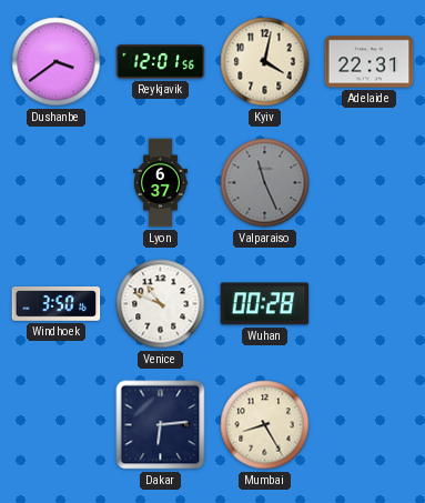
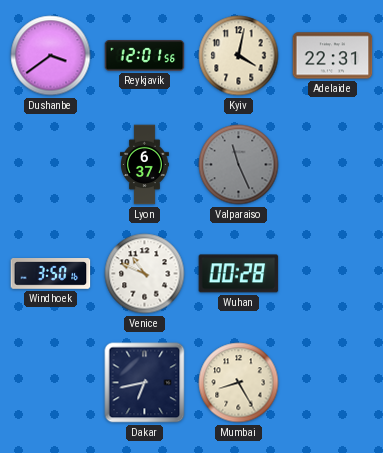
Dakar: 6:14 -> 6:43 (145, 383)
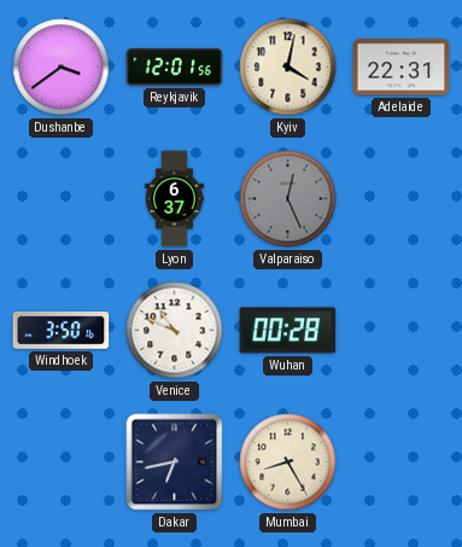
Valparaiso: 11:26 -> 12:26 (288, 199)
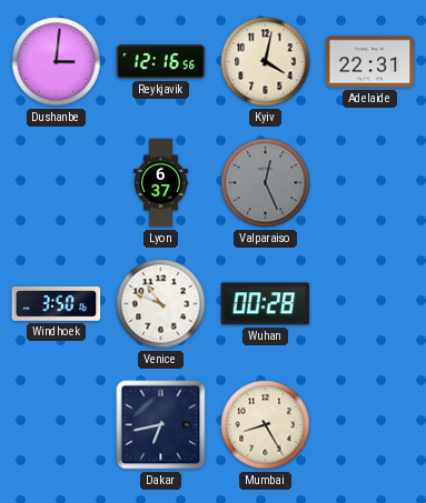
Dushanbe: 3:39 -> 3:01 (57, 62)
Reykjavik: 12:01 -> 12:16 (161, 62)
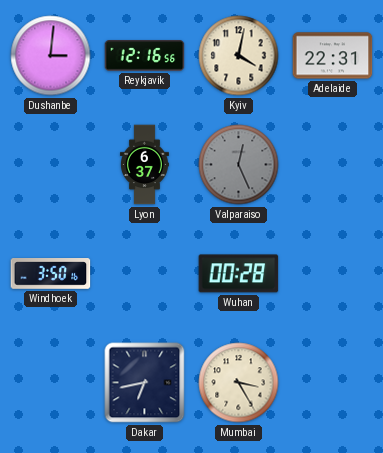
Venice: 10:49 -> none (161, 304)
Mumbai: 8:25 -> 3:25 (239, 383)
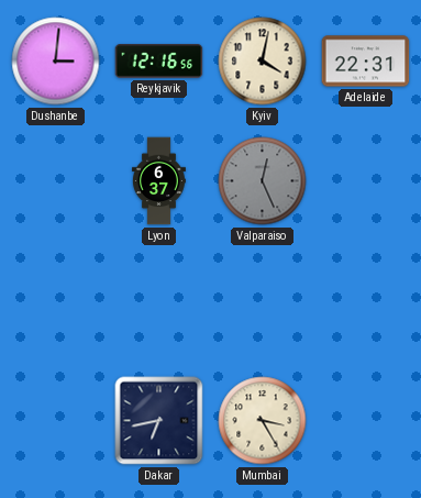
Windhoek: 3:50 -> none (51, 274)
Wuhan: 00:28 -> none (239, 274)
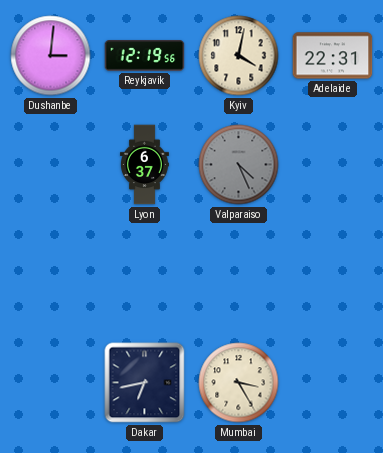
Reykjavik: 12:16 -> 12:19 (145, 56)
Valparaiso: 12:26 -> 4:26 (239, 165)
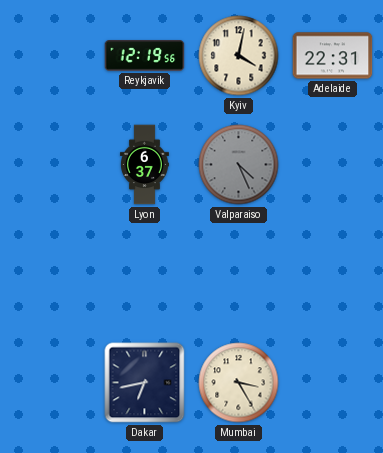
Dushanbe: 3:01 -> none (51, 56)
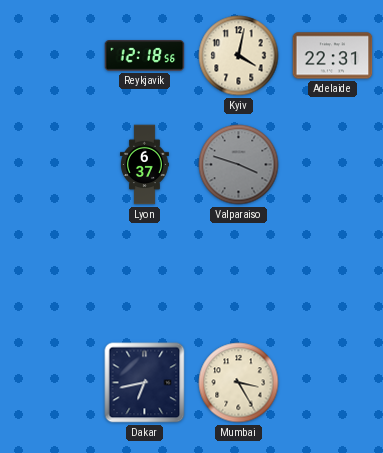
Reykjavik: 12:19 -> 12:18 (145, 56)
Valparaiso: 4:26 -> 3:48 (239, 165)
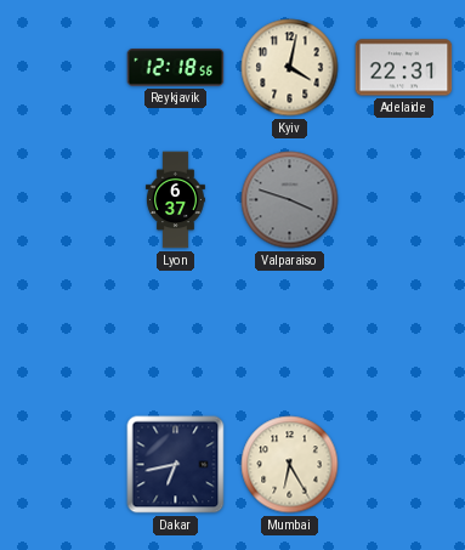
Mumbai: 3:25 -> 6:25 (290, 465)
